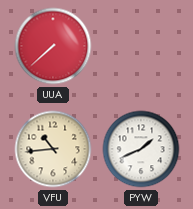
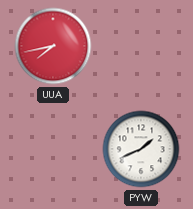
UUA: 7:38 -> 7:43 (53, 46)
VFU: 10:44 -> none (53, 149)
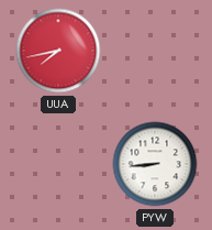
PYW: 1:41 -> 8:44 (155, 164)
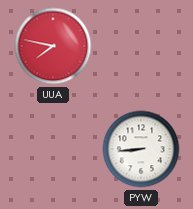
UUA: 7:43 -> 7:47 (53, 46)
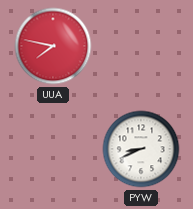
PYW: 8:44 -> 8:41 (141, 149)
